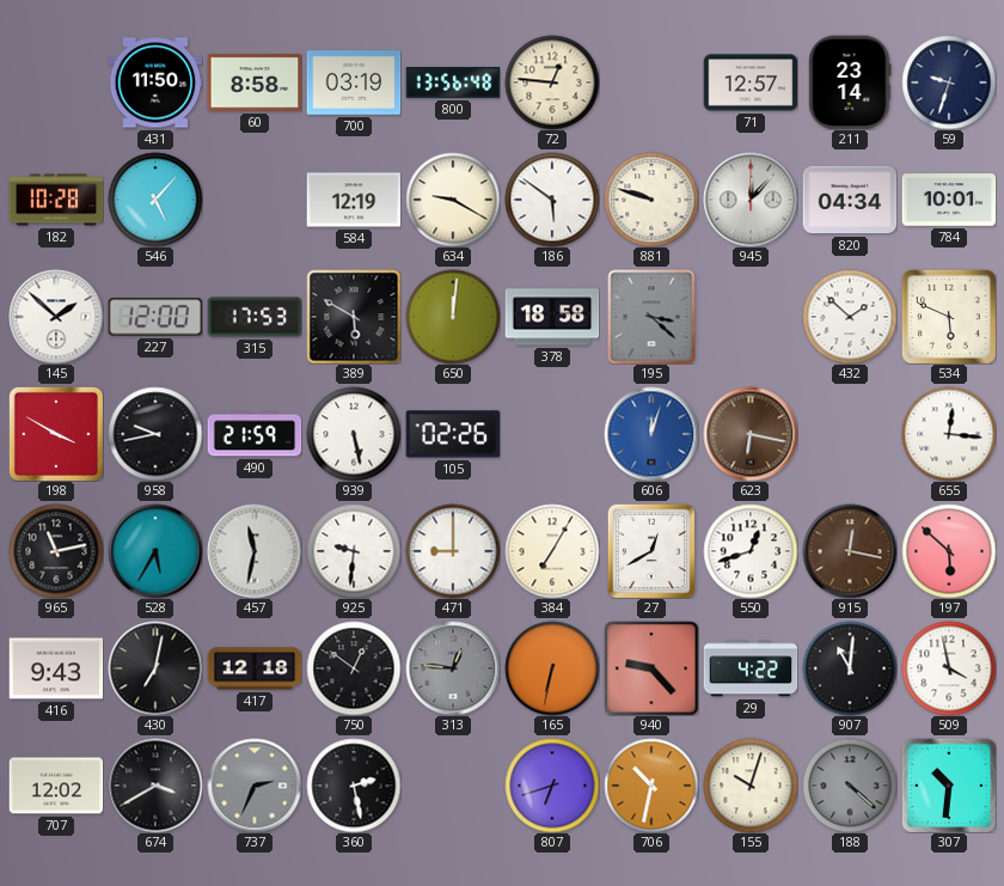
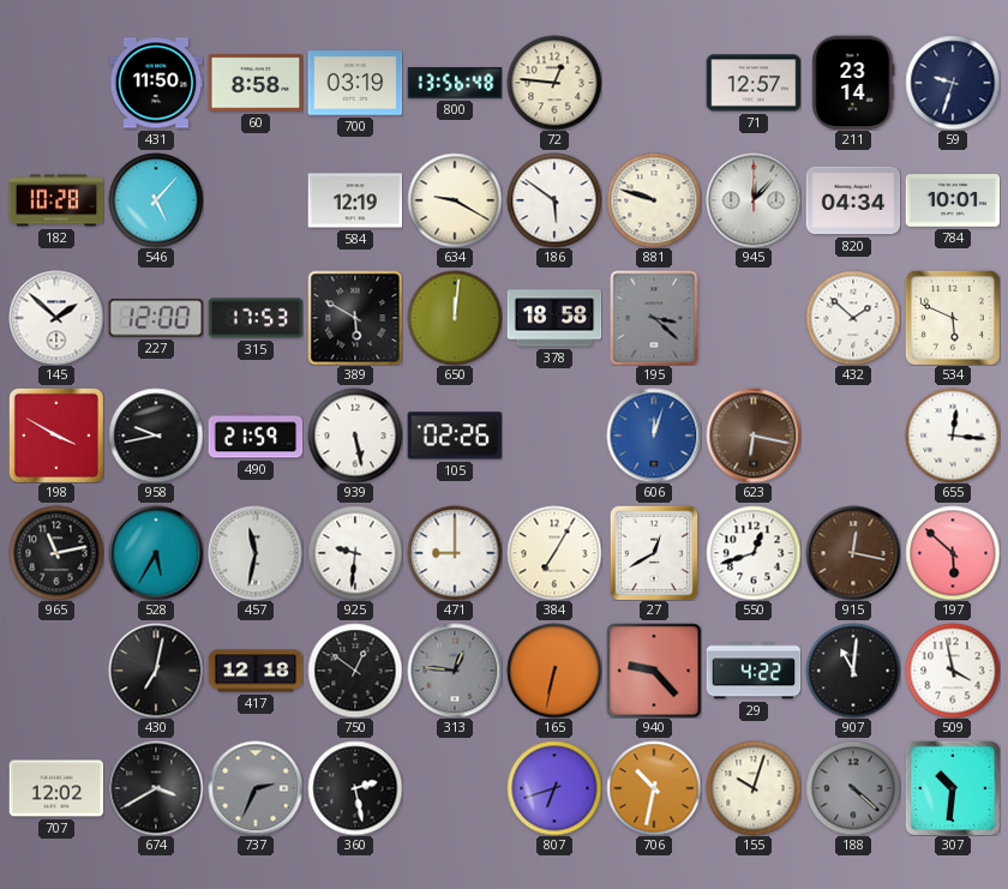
416: 9:43 -> none (56, 668)
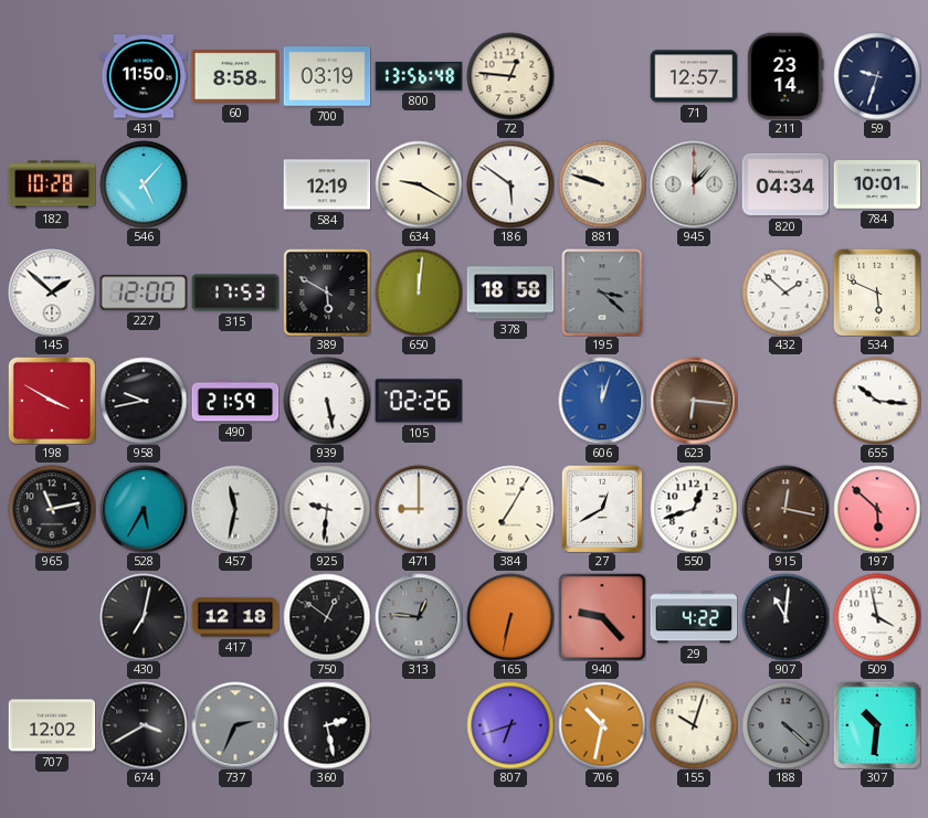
623: 6:17 -> 6:16 (694, 401)
655: 12:16 -> 10:16 (877, 401)
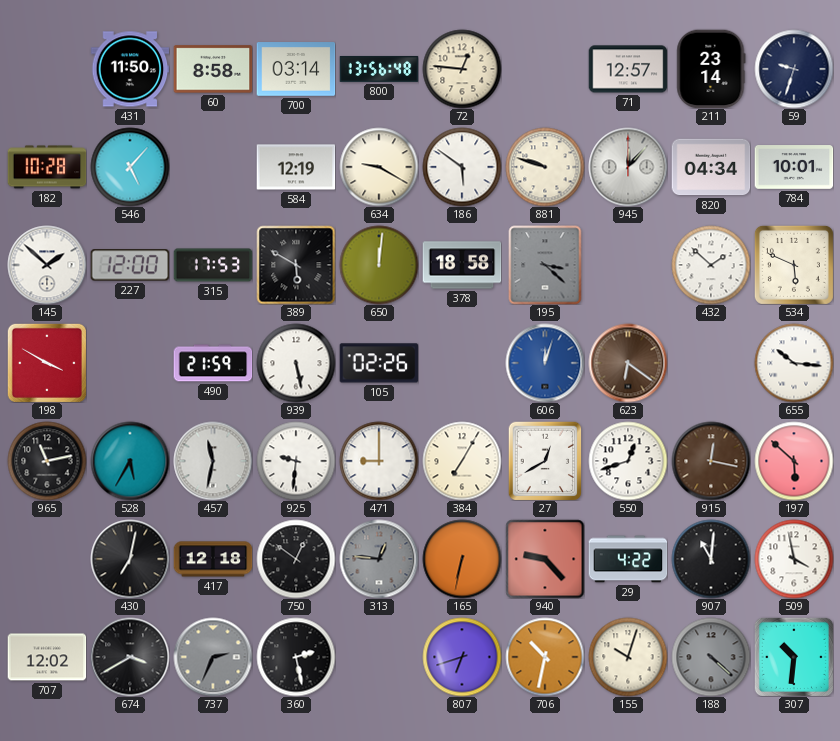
700: 03:19 -> 03:14 (296, 69)
958: 9:43 -> none (144, 401)
623: 6:16 -> 6:21 (628, 363)
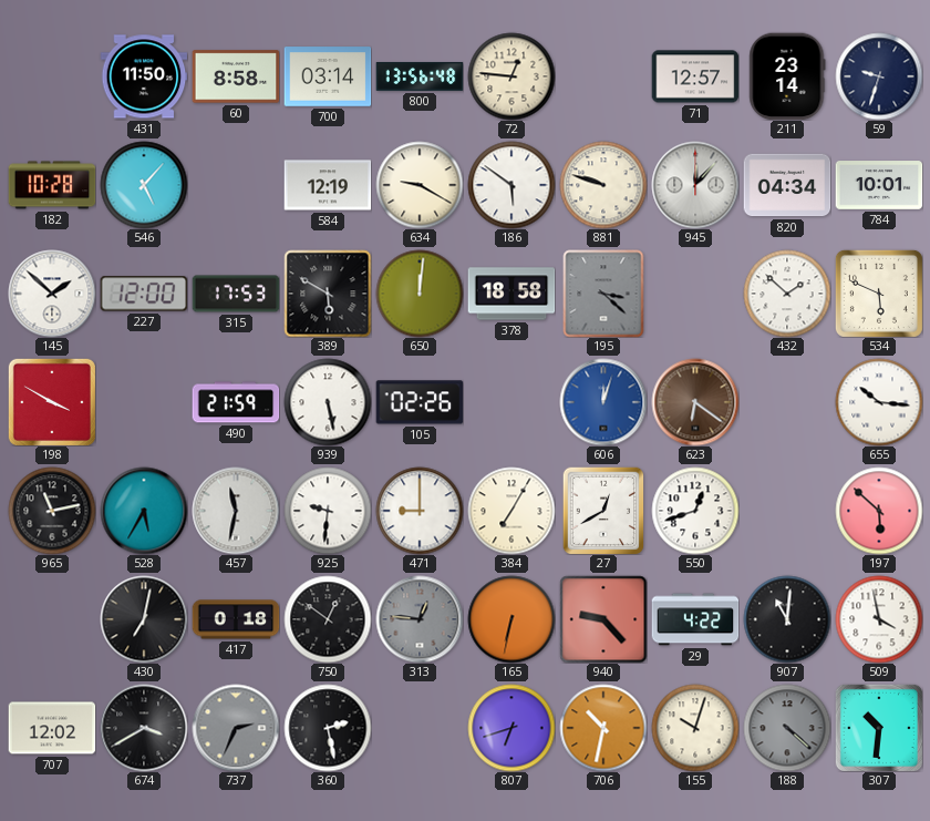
915: 12:17 -> none (711, 461)
417: 12:18 -> 0:18 (236, 619)
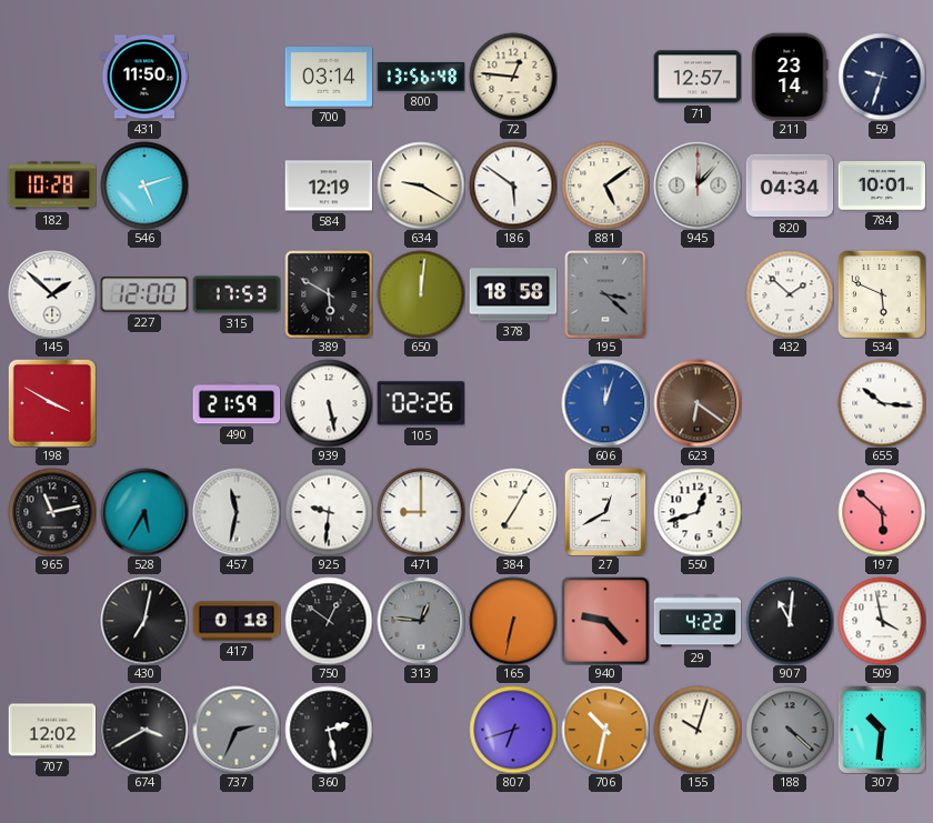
60: 8:58 -> none (236, 76)
546: 5:07 -> 5:12 (144, 185)
881: 9:48 -> 5:09 (605, 185)
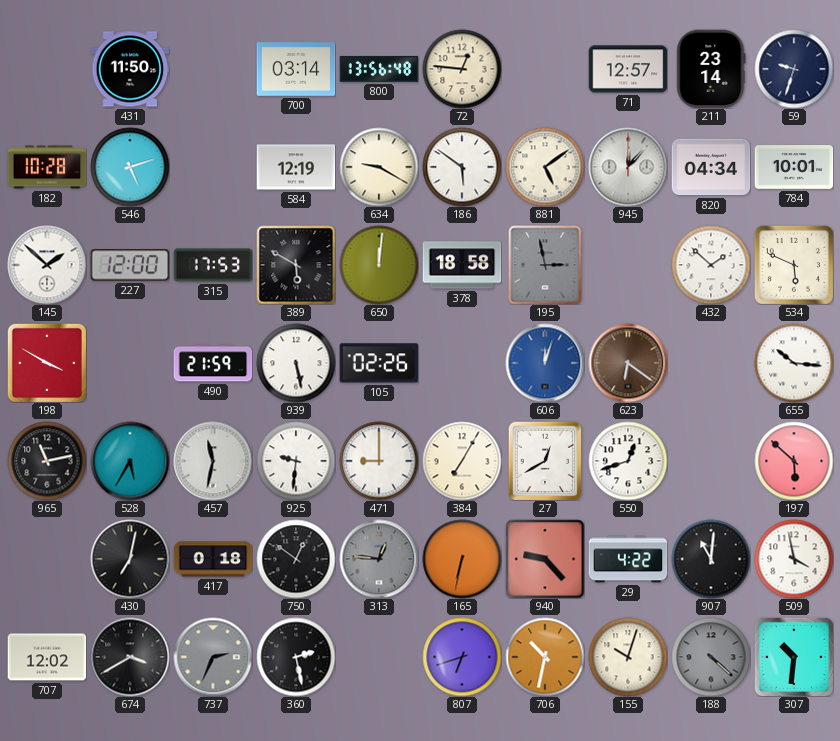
195: 3:22 -> 2:58 (545, 265)
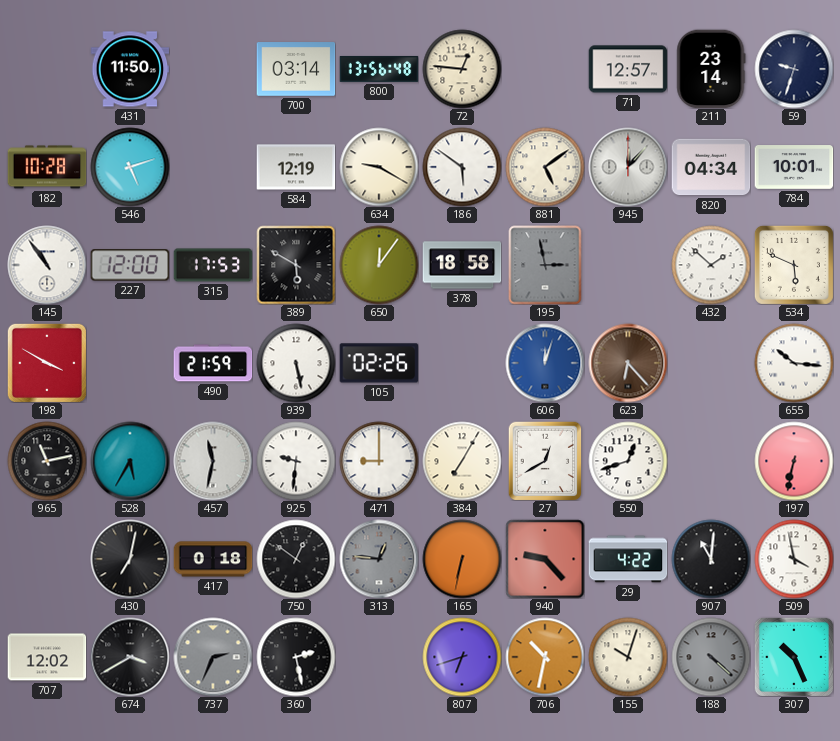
145: 1:52 -> 10:54 (47, 265)
650: 12:01 -> 12:06 (379, 265)
623: 6:21 -> 6:23 (628, 363)
197: 5:52 -> 6:32 (794, 461)
307: 10:31 -> 10:26 (794, 657)
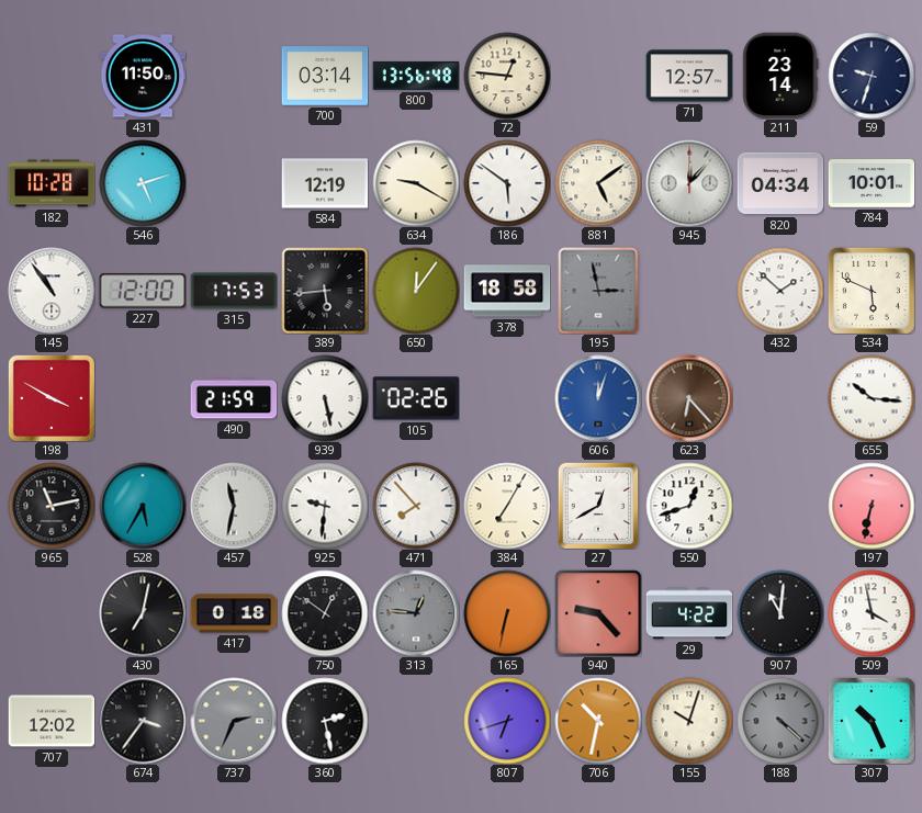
389: 5:50 -> 5:44 (325, 291)
471: 9:00 -> 7:53 (416, 506)
674: 3:40 -> 3:36 (143, 721)
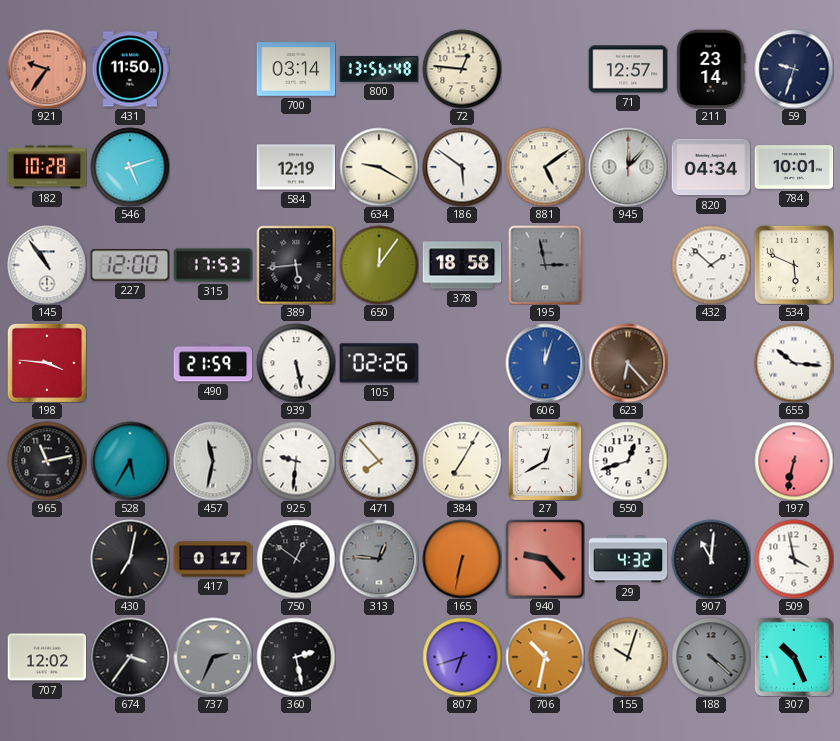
921: none -> 9:36 (47, 69)
198: 3:50 -> 3:46 (47, 363)
417: 0:18 -> 0:17 (213, 559)
29: 4:22 -> 4:32 (628, 559)
